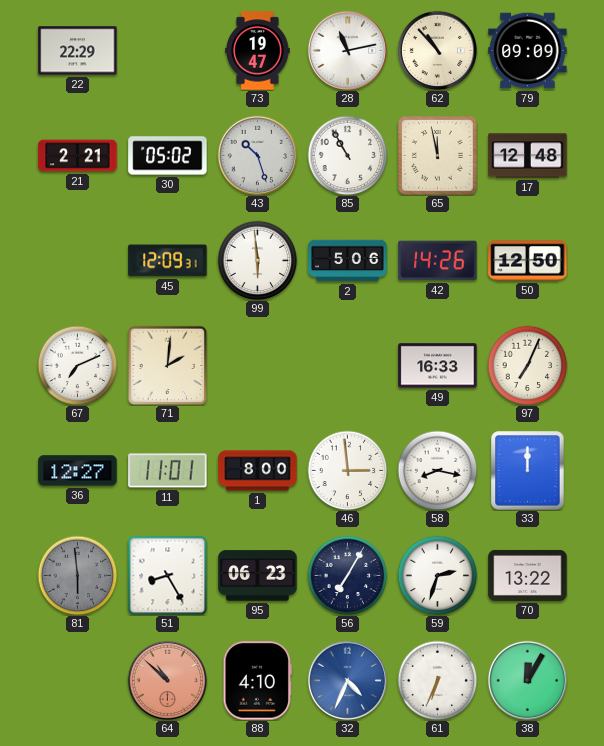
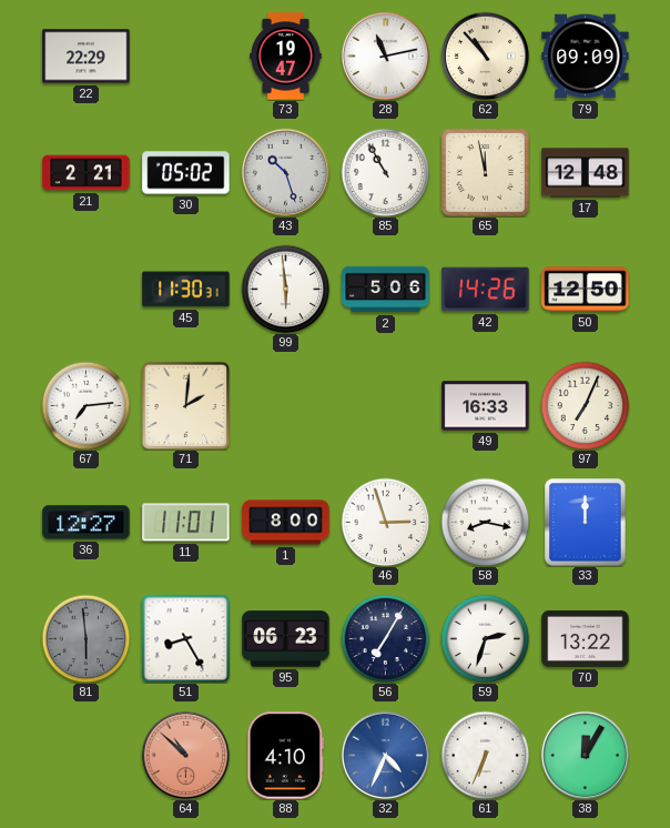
45: 12:09 -> 11:30 (186, 290)
67: 7:11 -> 7:14 (85, 405)
46: 2:59 -> 2:57 (385, 522)
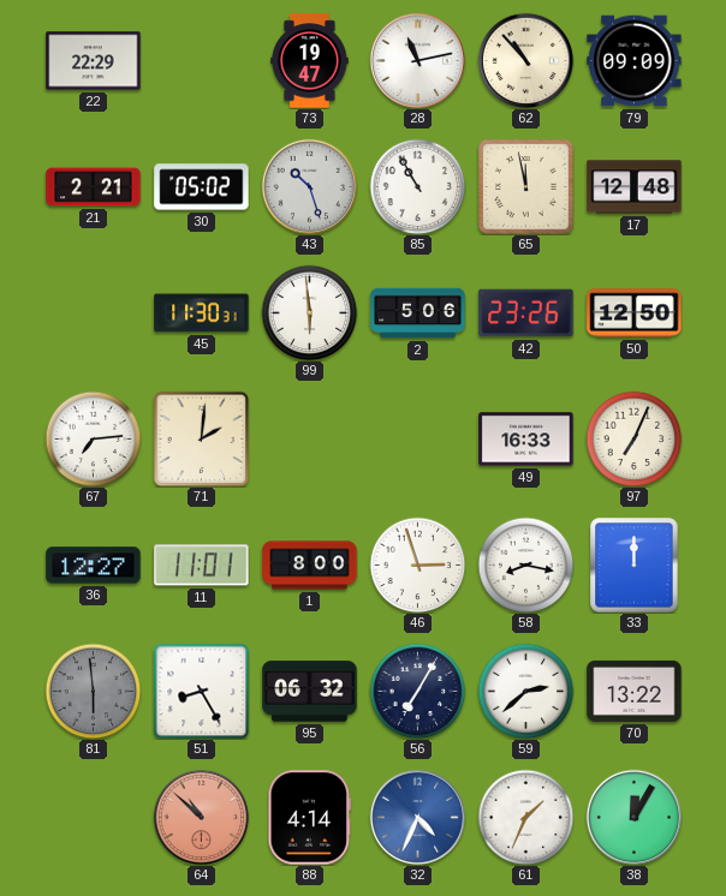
42: 14:26 -> 23:26 (526, 313)
95: 06:23 -> 06:32 (310, 692)
59: 2:33 -> 2:38 (525, 691)
88: 4:10 -> 4:14 (309, 818)
61: 6:34 -> 1:34 (525, 817)
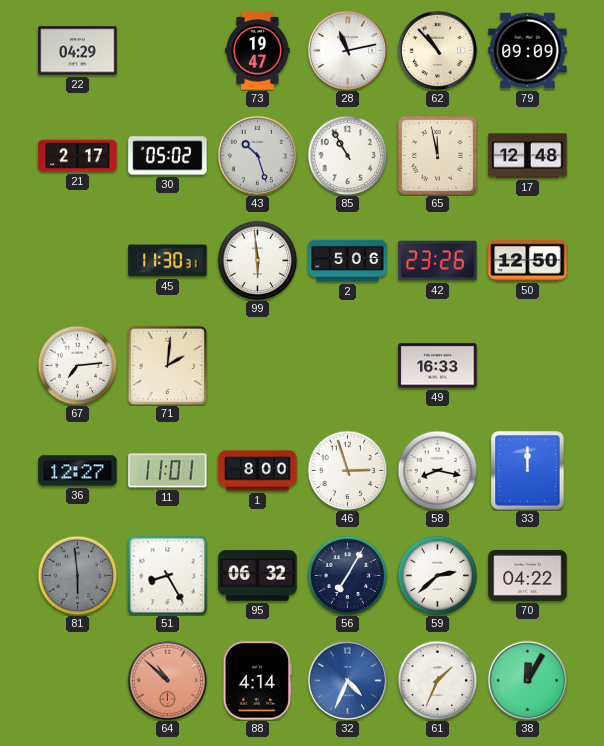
22: 22:29 -> 04:29 (78, 51)
21: 2:21 -> 2:17 (78, 156)
97: 7:04 -> none (633, 438)
70: 13:22 -> 04:22 (528, 575)
